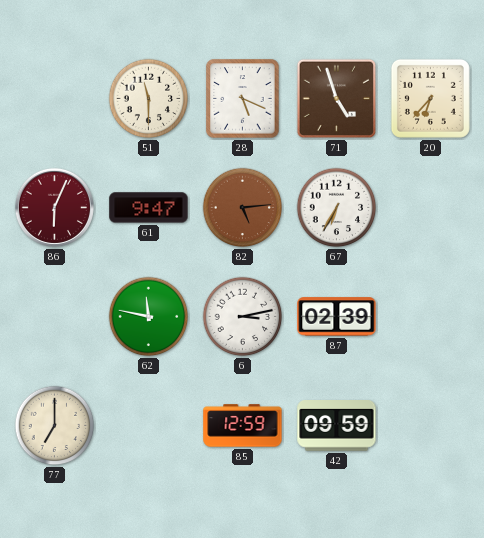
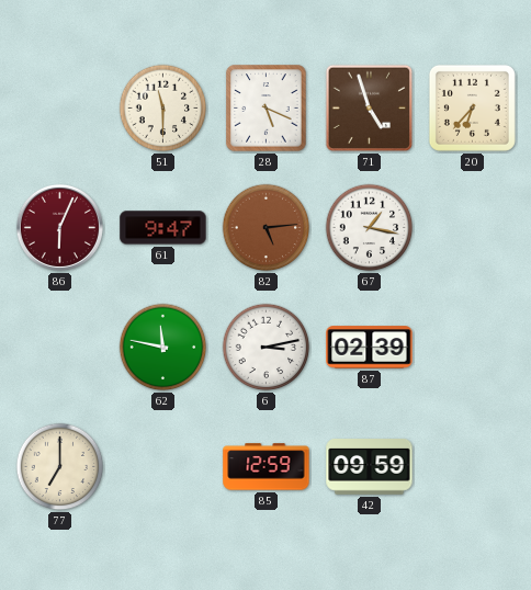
67: 6:35 -> 1:17 (370, 228)
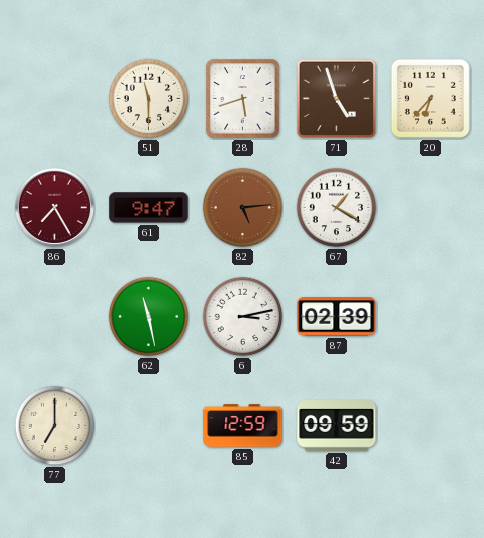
28: 5:19 -> 5:42 (243, 99)
86: 6:04 -> 7:25 (54, 207)
67: 1:17 -> 1:20 (337, 208)
62: 11:47 -> 11:28 (149, 317)
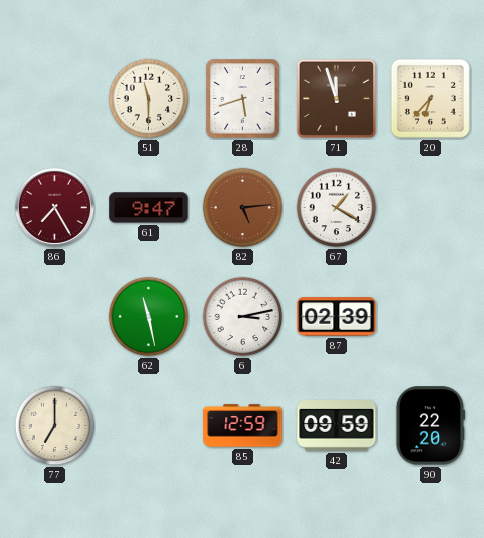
71: 4:57 -> 11:57 (337, 99)
90: none -> 22:20 (430, 426)
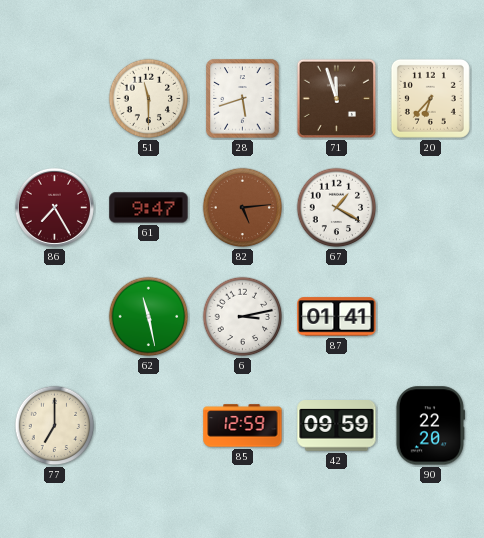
87: 02:39 -> 01:41 (337, 317)
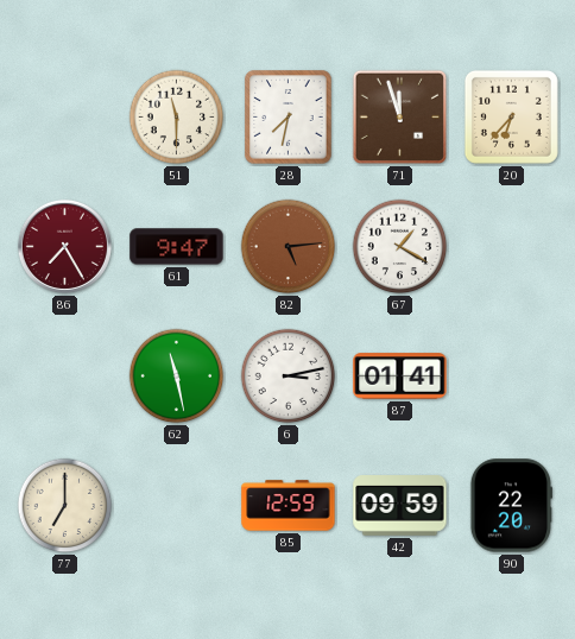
28: 5:42 -> 7:32 (289, 118)
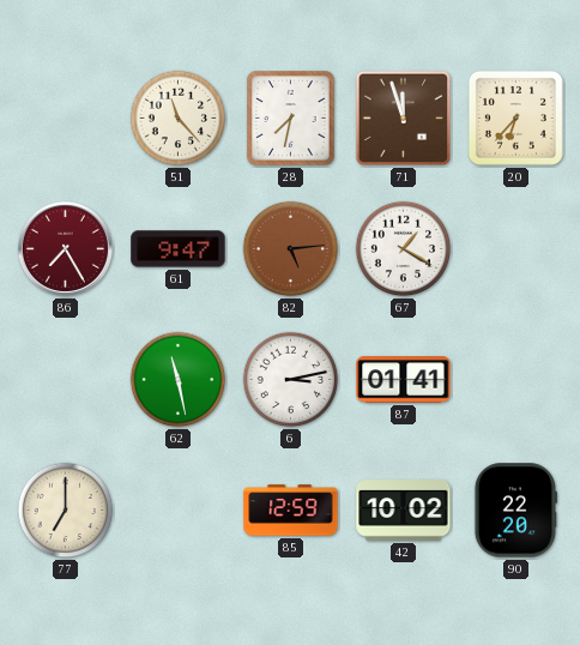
51: 11:30 -> 11:23 (179, 119)
42: 09:59 -> 10:02 (404, 511)
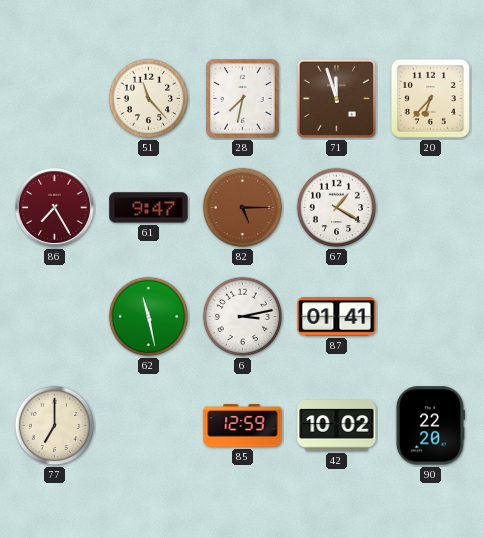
82: 5:14 -> 5:15 (243, 208)
